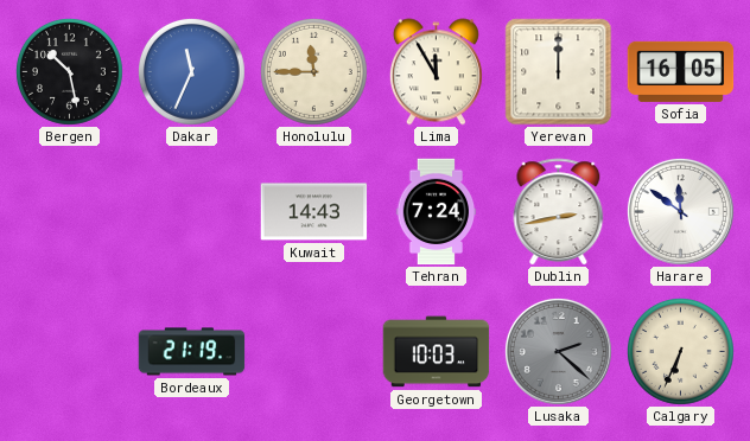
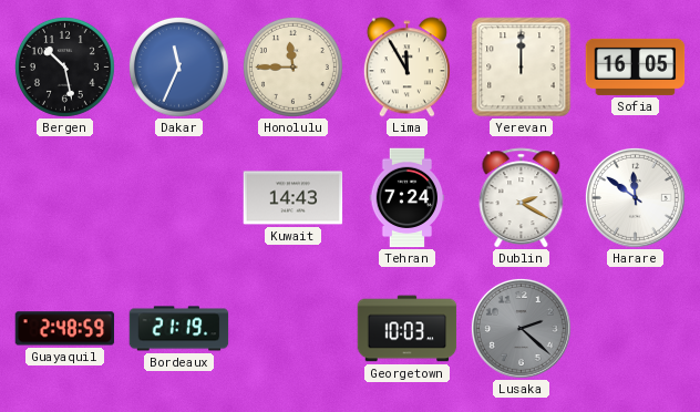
Dublin: 2:43 -> 2:20 (522, 198)
Guayaquil: none -> 2:48 (65, 329)
Calgary: 6:34 -> none (680, 351)
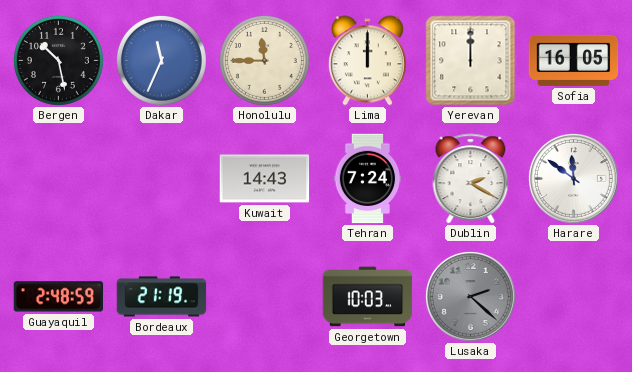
Lima: 11:55 -> 12:00 (367, 61)
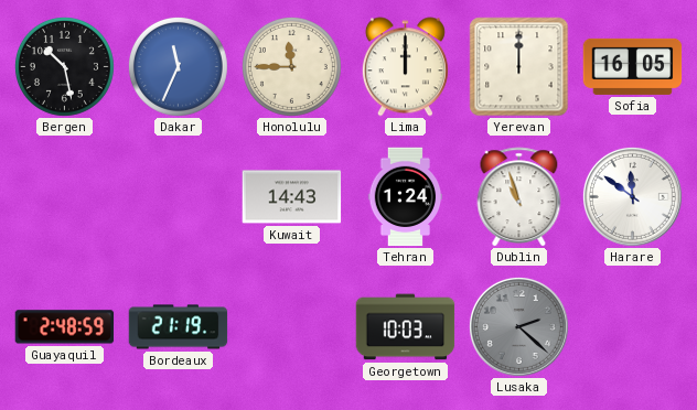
Tehran: 7:24 -> 1:24 (406, 197)
Dublin: 2:20 -> 10:57 (519, 197)
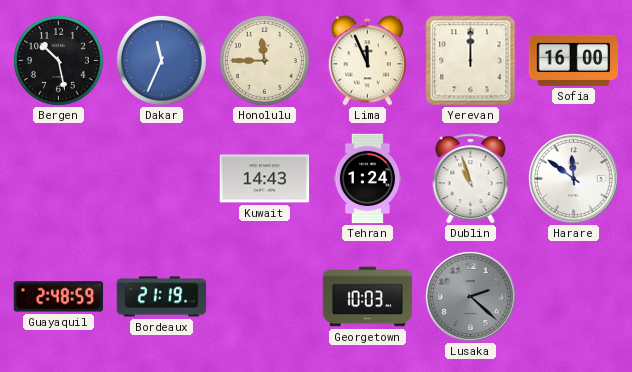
Lima: 12:00 -> 11:56 (367, 61)
Sofia: 16:05 -> 16:00 (574, 60)
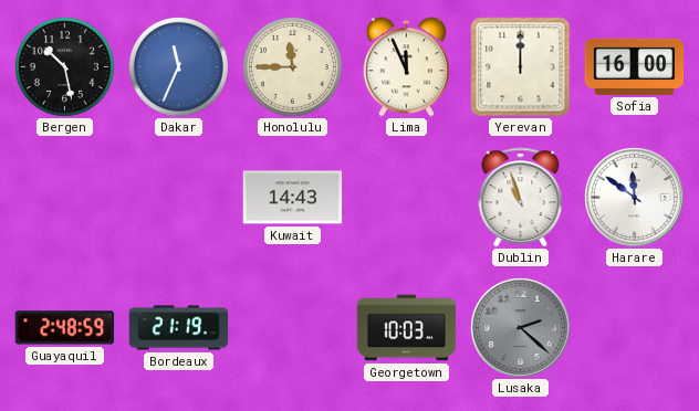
Tehran: 1:24 -> none (368, 179)
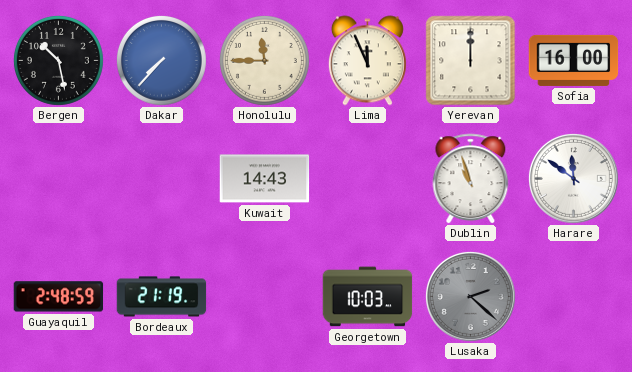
Dakar: 11:34 -> 7:37 (161, 60)
